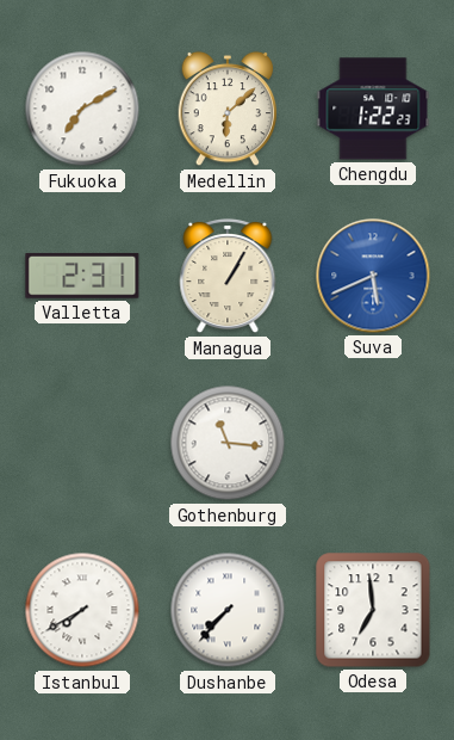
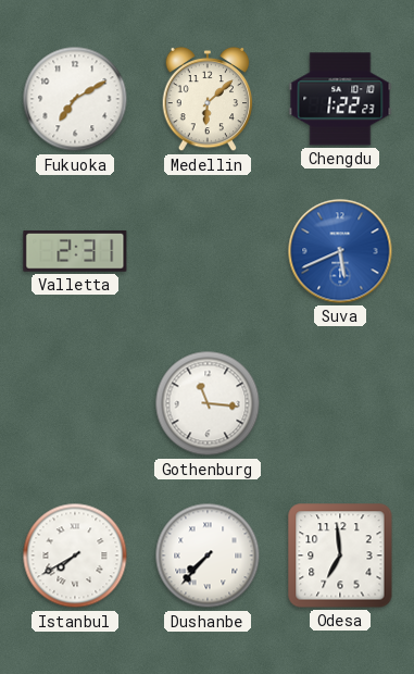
Managua: 1:05 -> none (228, 276)
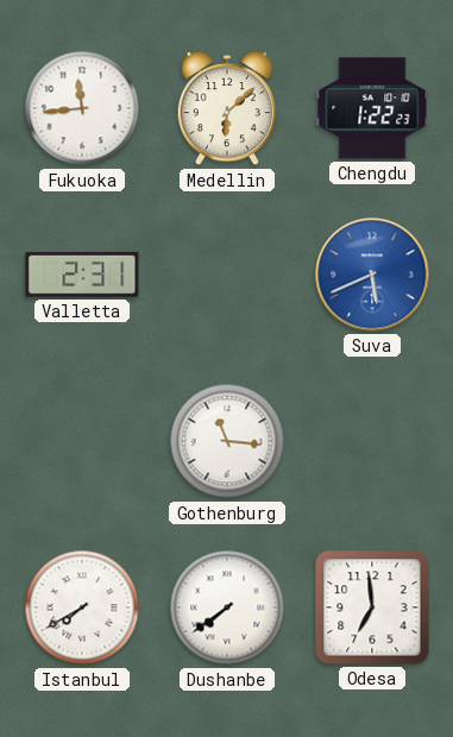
Fukuoka: 7:10 -> 11:44 (82, 108)
Dushanbe: 7:37 -> 7:39 (227, 607)
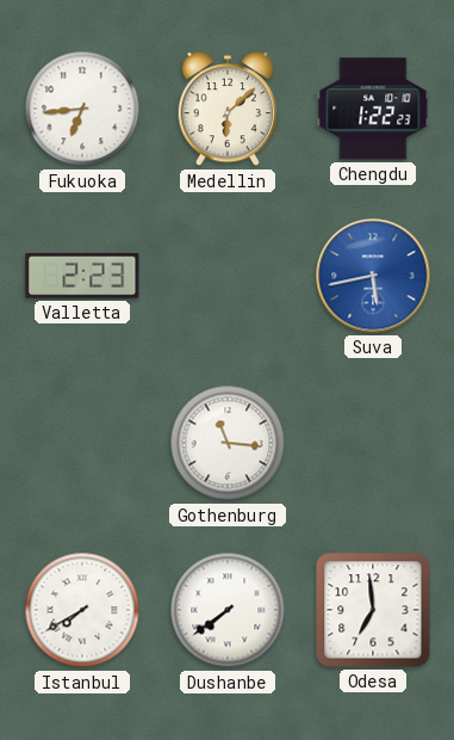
Fukuoka: 11:44 -> 6:44 (82, 109)
Valletta: 2:31 -> 2:23 (82, 276)
Suva: 5:41 -> 5:43 (373, 276)
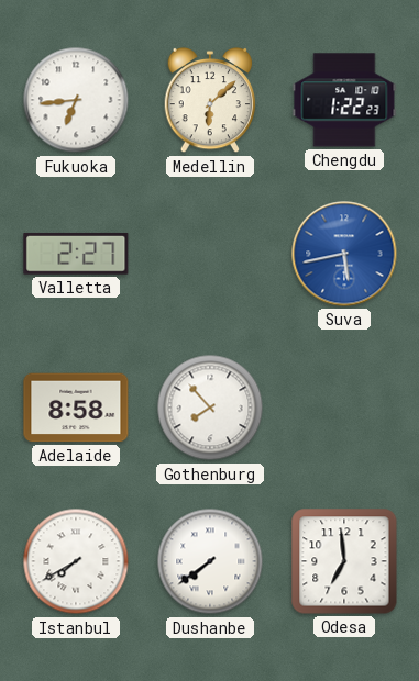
Valletta: 2:23 -> 2:27 (76, 254)
Adelaide: none -> 8:58 (76, 408)
Gothenburg: 11:16 -> 7:53 (210, 408)
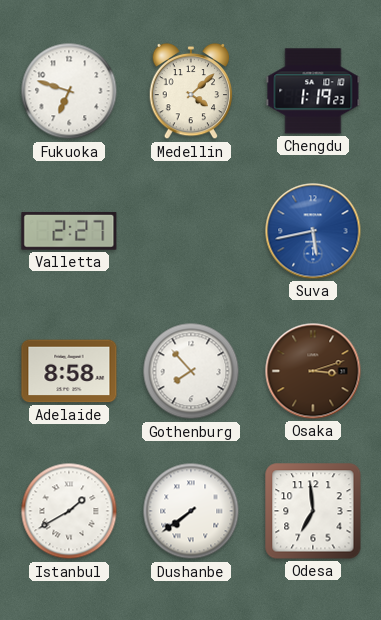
Fukuoka: 6:44 -> 6:48 (69, 91)
Medellin: 6:08 -> 4:08 (191, 91)
Chengdu: 1:22 -> 1:19 (313, 91)
Osaka: none -> 3:12 (313, 371)
Istanbul: 7:40 -> 1:40 (69, 511)
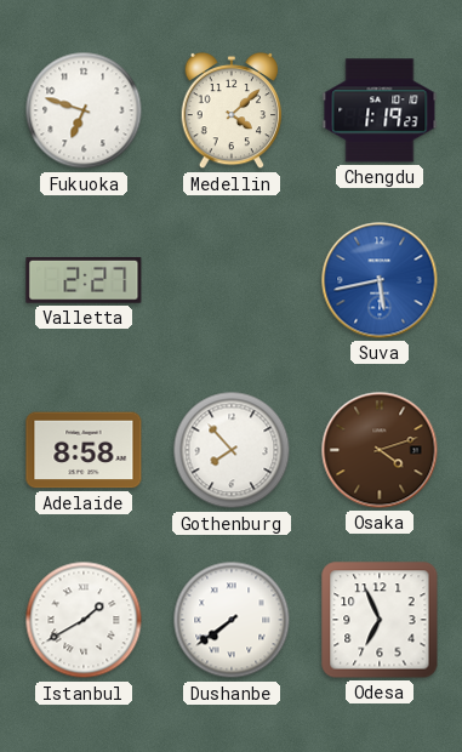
Osaka: 3:12 -> 4:12 (380, 450)
Odesa: 6:59 -> 6:56 (380, 620)
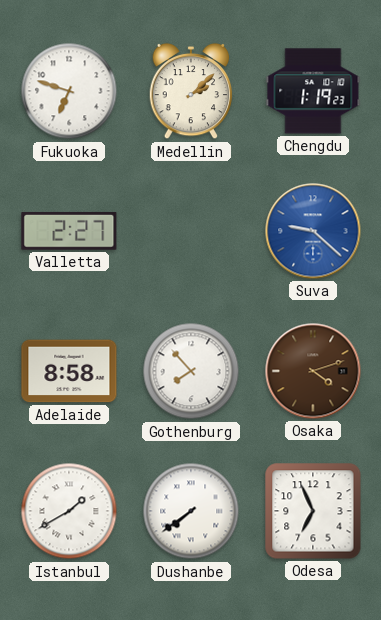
Medellin: 4:08 -> 2:08 (191, 91)
Suva: 5:43 -> 9:22 (313, 231)
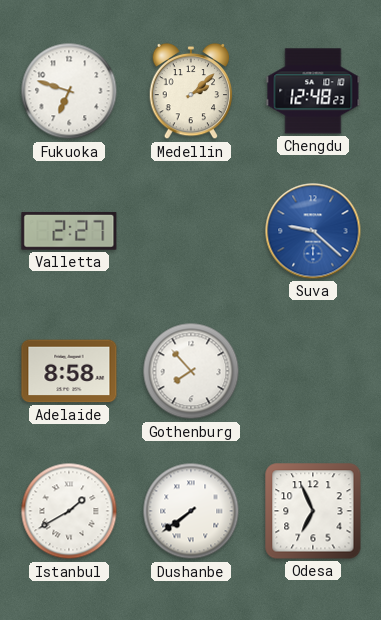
Chengdu: 1:19 -> 12:48 (313, 91)
Osaka: 4:12 -> none (313, 371)
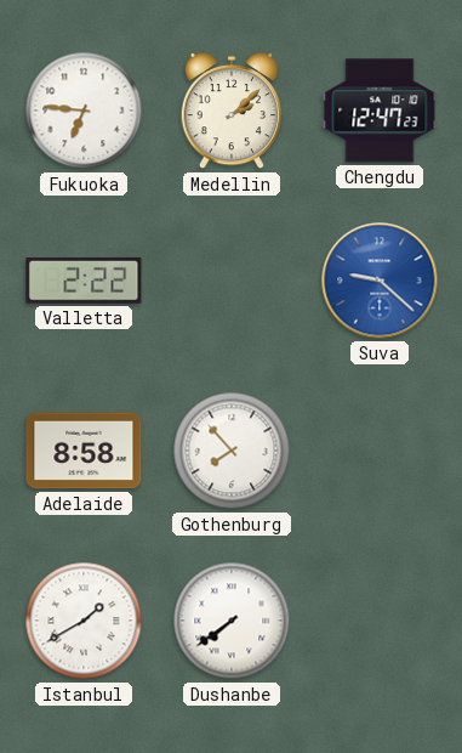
Fukuoka: 6:48 -> 6:46 (84, 111)
Chengdu: 12:48 -> 12:47 (380, 111)
Valletta: 2:27 -> 2:22 (84, 281)
Odesa: 6:56 -> none (313, 511)
